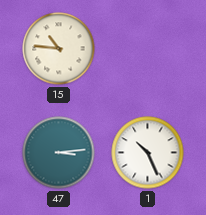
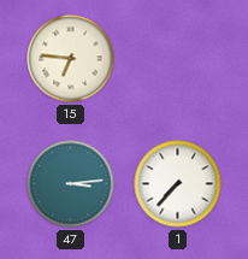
15: 10:46 -> 6:46 (71, 59)
1: 10:26 -> 7:37 (178, 184)
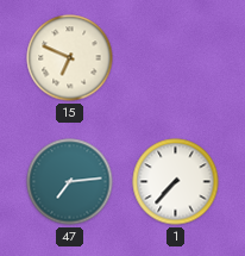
15: 6:46 -> 6:49 (70, 58)
47: 3:14 -> 7:14 (70, 182)
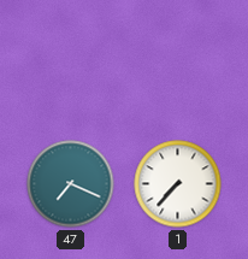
15: 6:49 -> none (70, 58)
47: 7:14 -> 7:19 (71, 184)
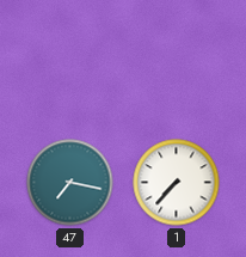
47: 7:19 -> 7:17 (70, 183)
